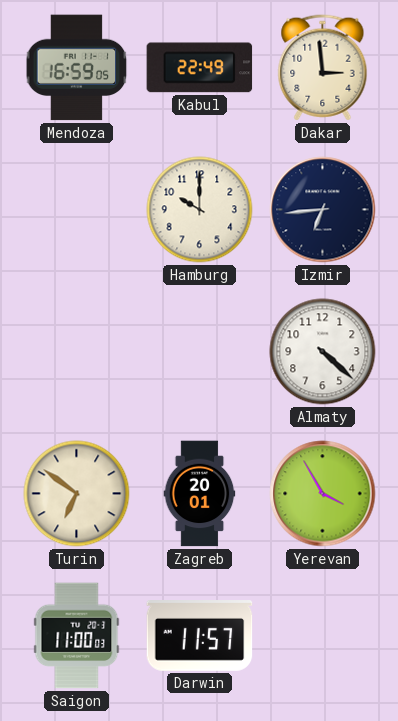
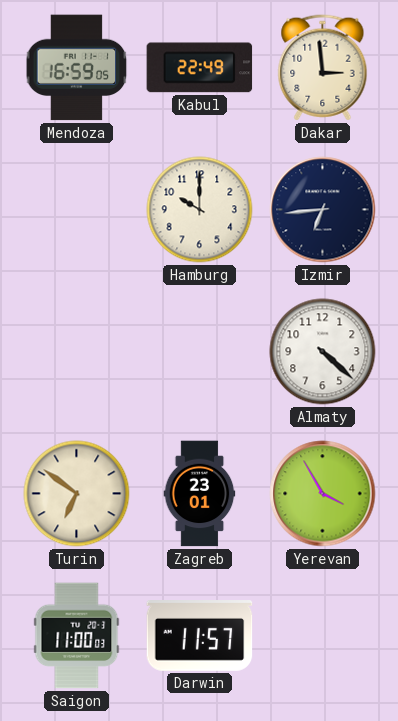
Zagreb: 20:01 -> 23:01 (200, 494)
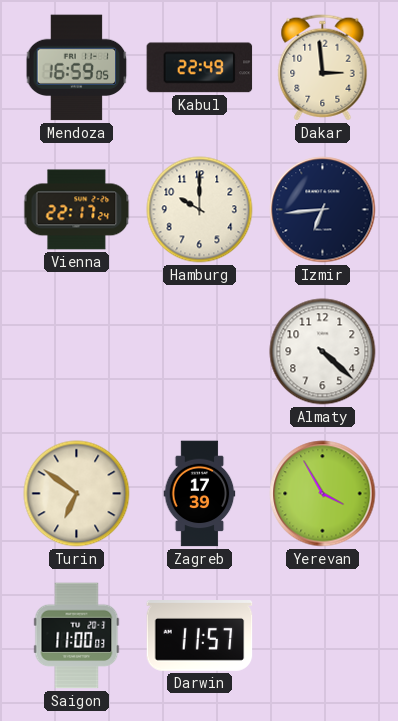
Vienna: none -> 22:17 (77, 210)
Zagreb: 23:01 -> 17:39 (200, 494)
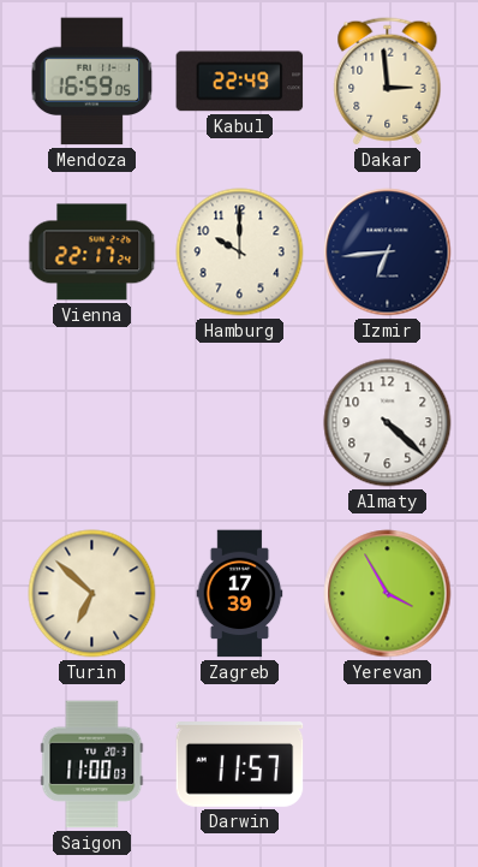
Turin: 6:51 -> 6:52 (92, 594)
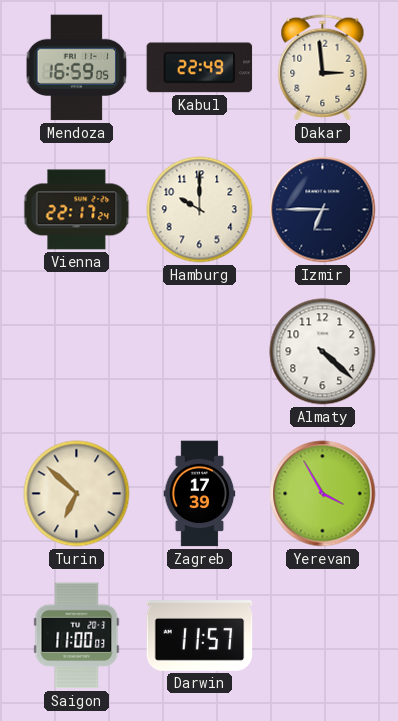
Izmir: 6:44 -> 6:45 (323, 210)
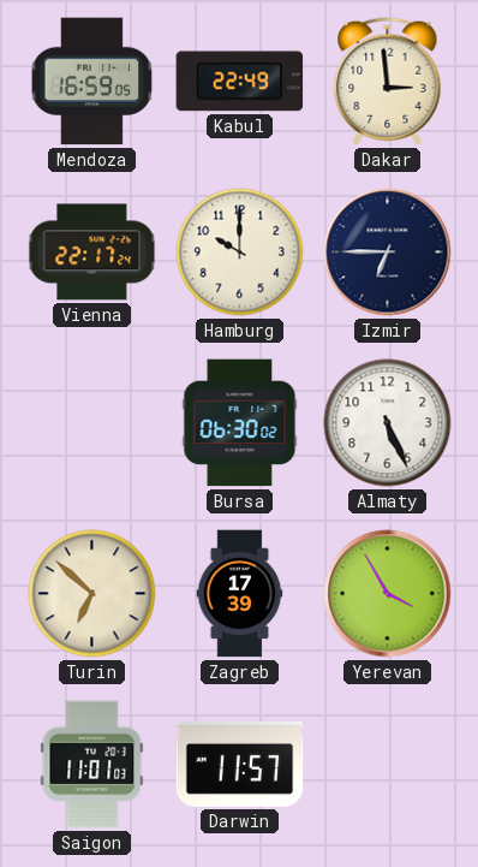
Bursa: none -> 06:30 (240, 423)
Almaty: 4:22 -> 5:26 (388, 423)
Saigon: 11:00 -> 11:01 (92, 765)
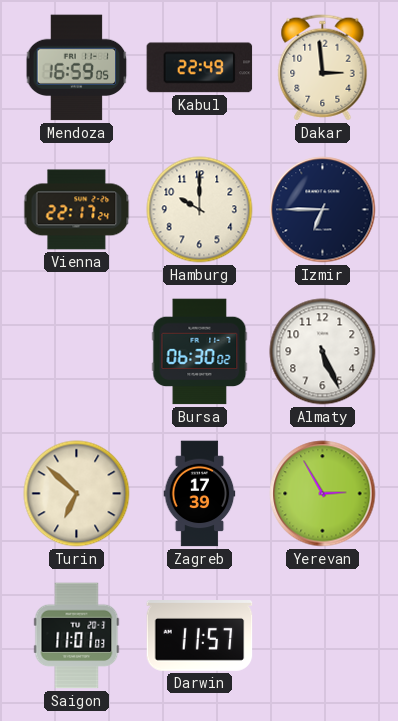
Yerevan: 3:55 -> 2:55 (323, 494)
